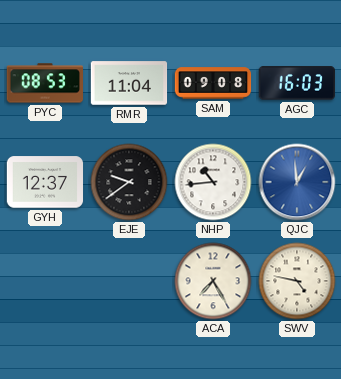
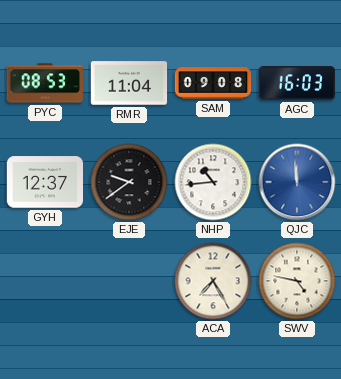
QJC: 12:59 -> 11:59 (297, 182)
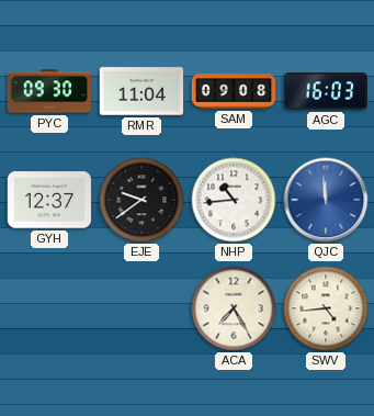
PYC: 08:53 -> 09:30 (48, 91)
SWV: 4:47 -> 4:44 (326, 308)
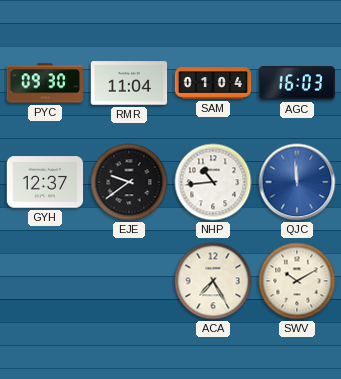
SAM: 09:08 -> 01:04 (213, 83)
SWV: 4:44 -> 10:10 (297, 281)
